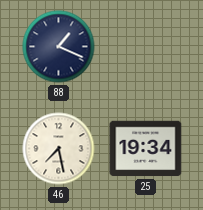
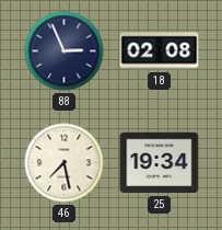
88: 1:19 -> 2:56 (65, 51)
18: none -> 02:08 (160, 51)
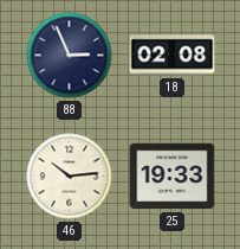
46: 7:28 -> 10:14 (70, 177)
25: 19:34 -> 19:33 (173, 177)
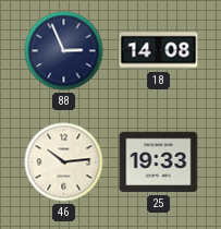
18: 02:08 -> 14:08 (159, 51)
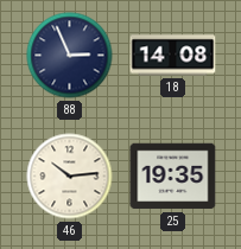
25: 19:33 -> 19:35 (173, 177)
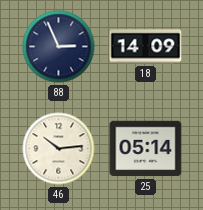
18: 14:08 -> 14:09 (146, 47)
25: 19:35 -> 05:14 (146, 149)
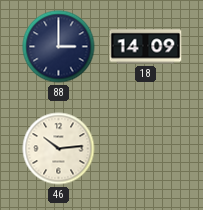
88: 2:56 -> 3:00 (59, 47)
25: 05:14 -> none (146, 149)
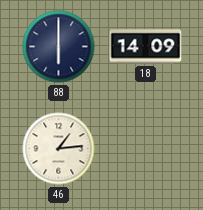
88: 3:00 -> 6:00 (59, 47)
46: 10:14 -> 1:14 (59, 149)
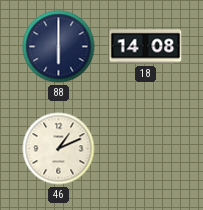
18: 14:09 -> 14:08 (146, 47)
46: 1:14 -> 1:11 (59, 149)
